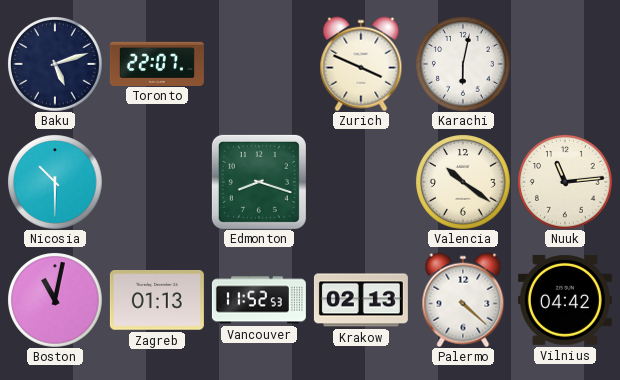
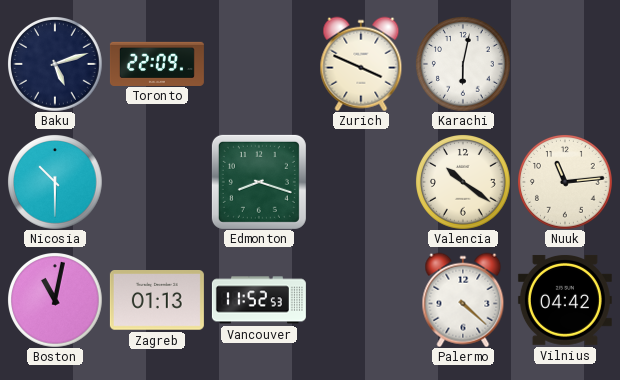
Toronto: 22:07 -> 22:09 (157, 63)
Krakow: 02:13 -> none (361, 300)
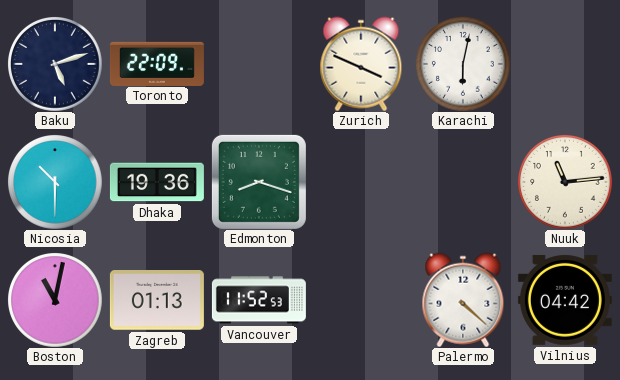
Dhaka: none -> 19:36 (157, 182)
Valencia: 10:21 -> none (463, 182)
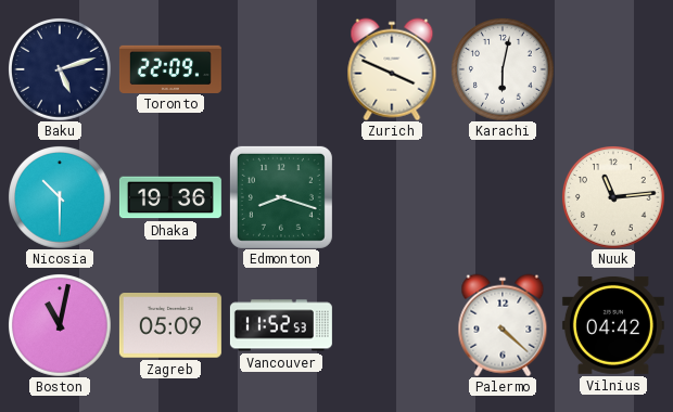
Zagreb: 01:13 -> 05:09 (170, 325)
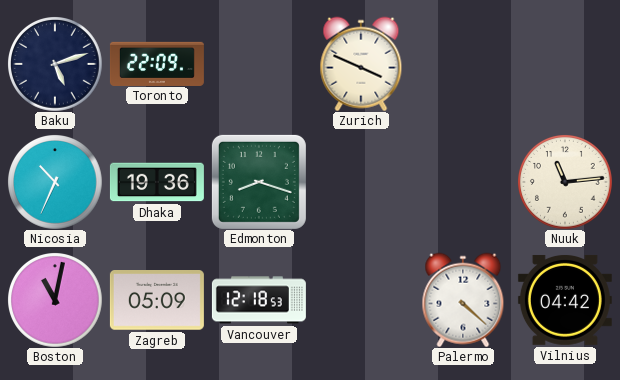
Karachi: 6:02 -> none (503, 69)
Nicosia: 10:30 -> 10:34 (55, 182)
Vancouver: 11:52 -> 12:18 (259, 300)
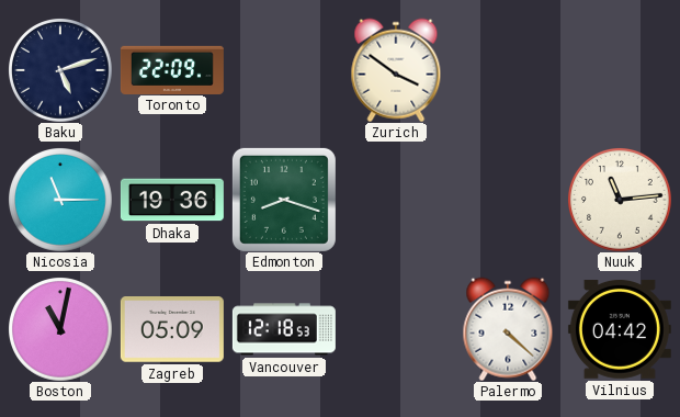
Zurich: 3:49 -> 3:51 (396, 70)
Nicosia: 10:34 -> 11:15 (60, 200)
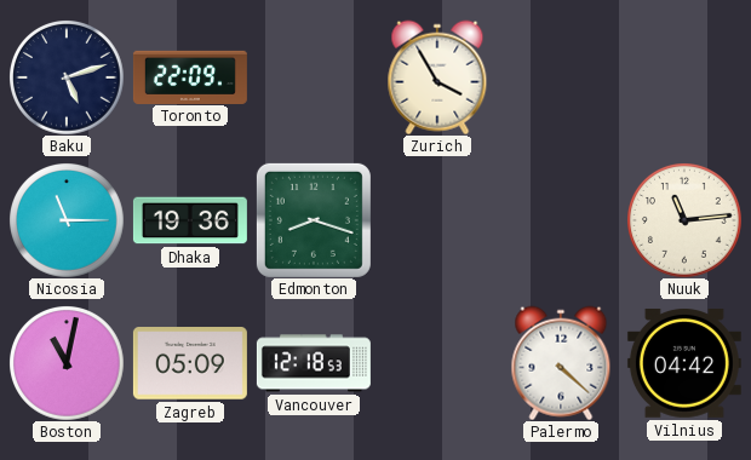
Zurich: 3:51 -> 3:55 (437, 77)
